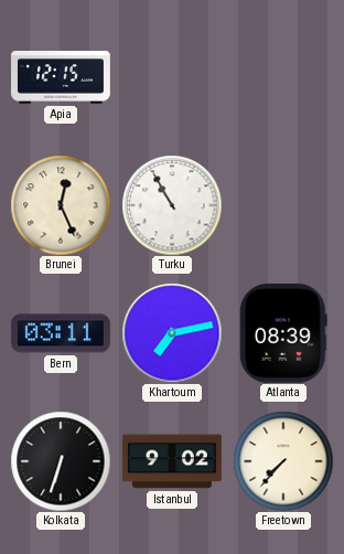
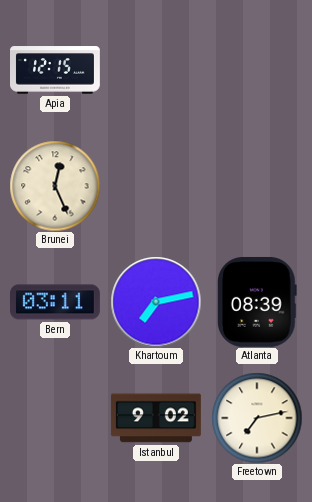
Turku: 10:55 -> none (172, 205)
Kolkata: 6:33 -> none (61, 461)
Freetown: 7:37 -> 7:13 (257, 418)
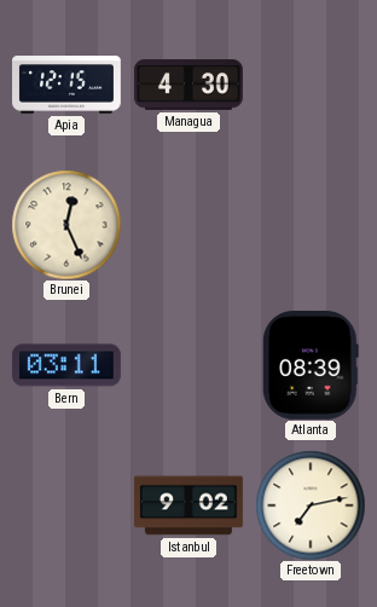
Managua: none -> 4:30 (188, 85)
Khartoum: 7:13 -> none (156, 302)
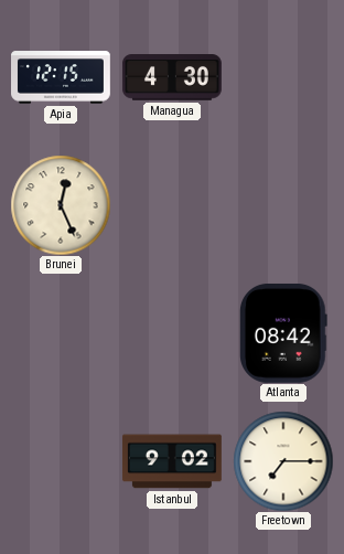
Bern: 03:11 -> none (66, 365)
Atlanta: 08:39 -> 08:42 (284, 333)
Freetown: 7:13 -> 7:15 (283, 461)
